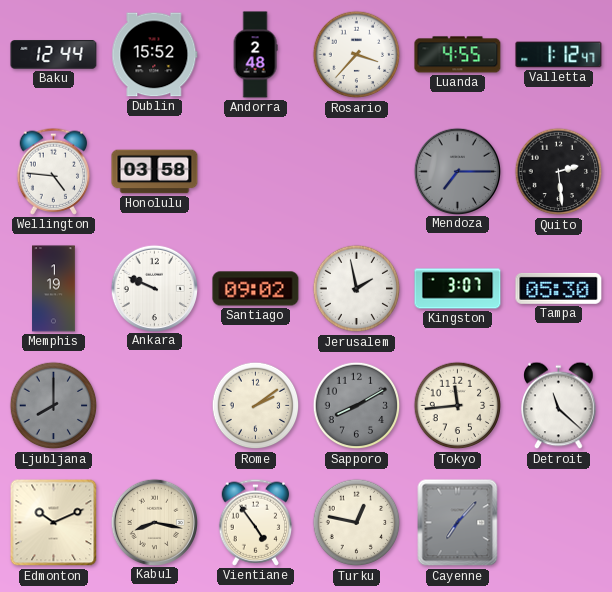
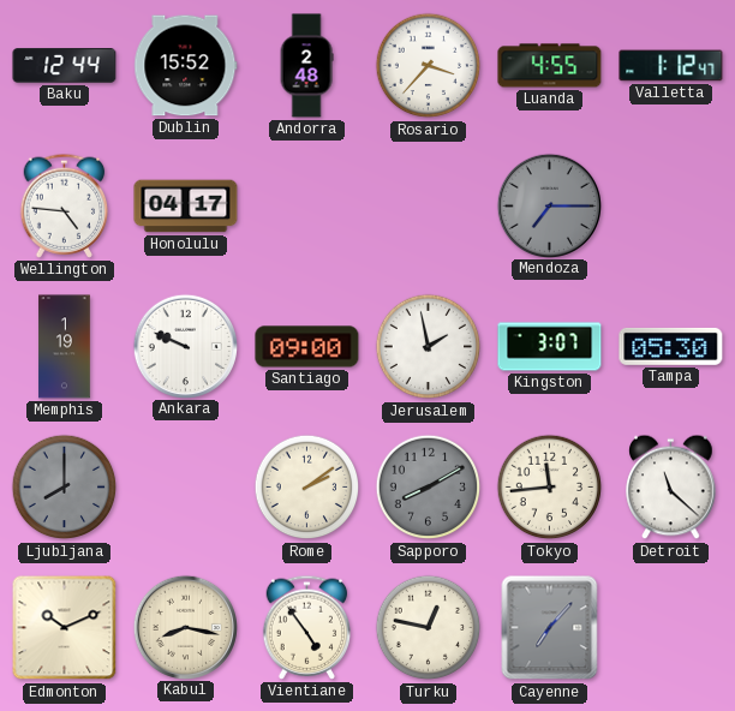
Honolulu: 03:58 -> 04:17 (186, 207)
Quito: 2:29 -> none (559, 172)
Santiago: 09:02 -> 09:00 (307, 347)
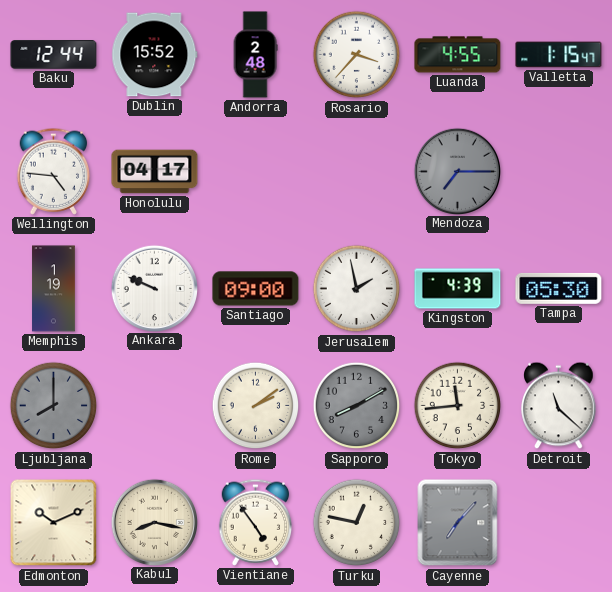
Valletta: 1:12 -> 1:15 (559, 55)
Kingston: 3:07 -> 4:39 (458, 289)
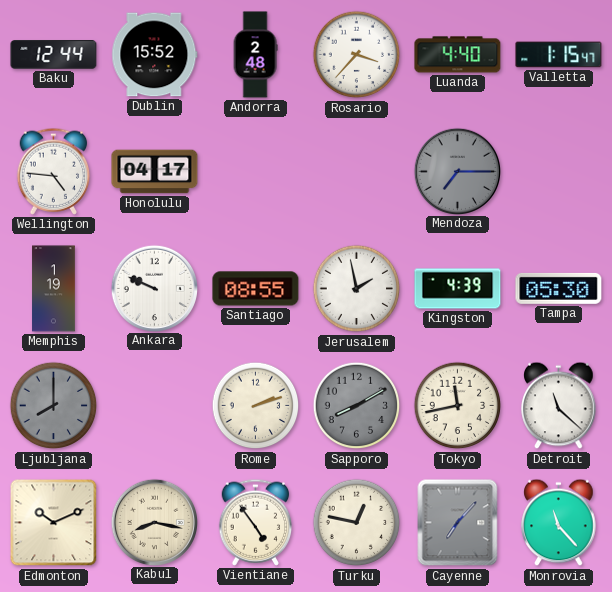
Luanda: 4:55 -> 4:40 (458, 55)
Santiago: 09:00 -> 08:55 (256, 289)
Rome: 2:09 -> 2:12 (256, 406)
Tokyo: 11:44 -> 11:43 (458, 406)
Monrovia: none -> 11:23 (559, 523)
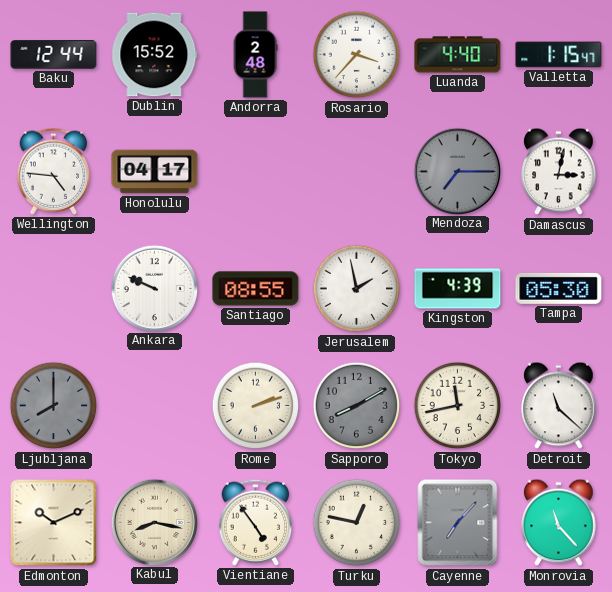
Damascus: none -> 3:02 (559, 172)
Memphis: 1:19 -> none (54, 289)
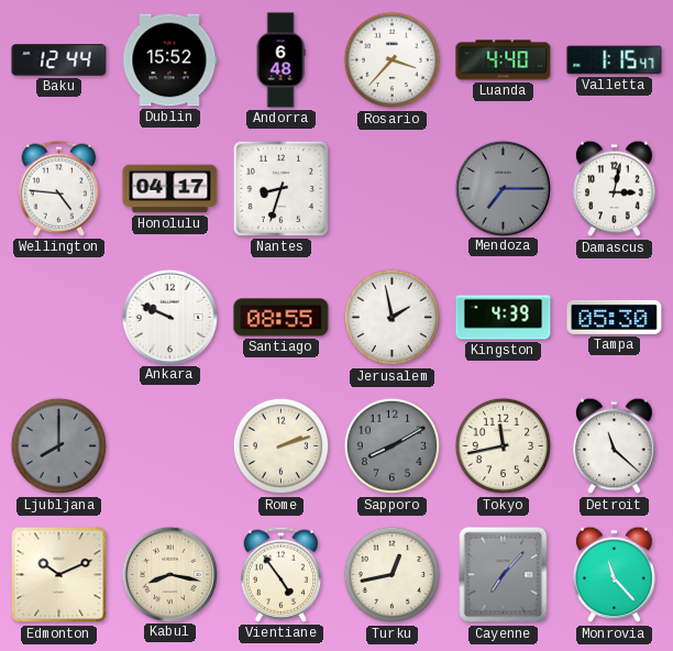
Andorra: 2:48 -> 6:48 (280, 60)
Nantes: none -> 8:33 (280, 188)
Turku: 12:47 -> 12:43 (393, 575)
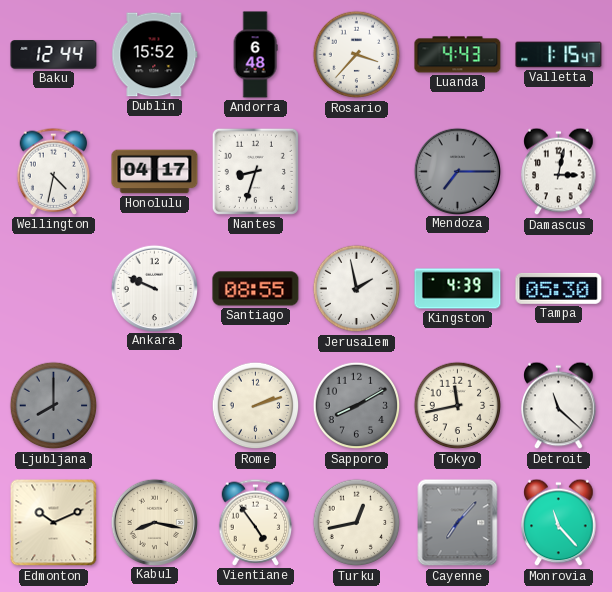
Luanda: 4:40 -> 4:43 (458, 55)
Wellington: 4:46 -> 4:32 (54, 171)
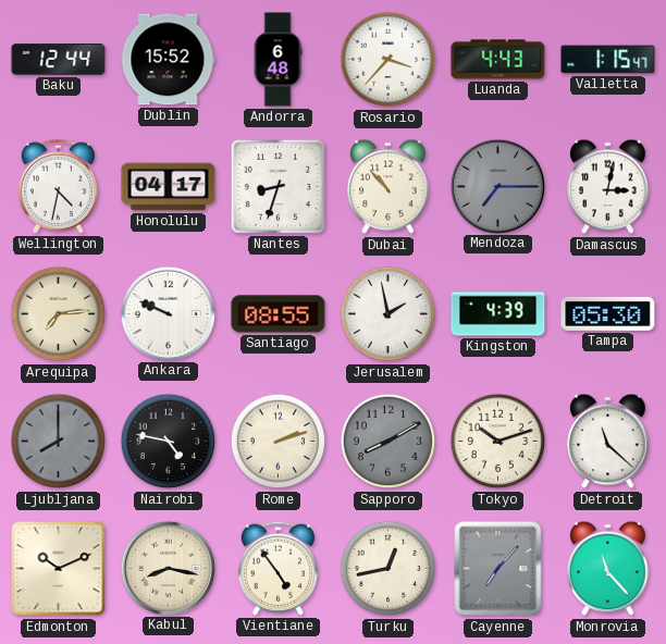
Dubai: none -> 10:53 (388, 187)
Arequipa: none -> 7:14 (59, 314)
Nairobi: none -> 4:47 (169, 442)
Tokyo: 11:43 -> 10:12 (498, 442)
